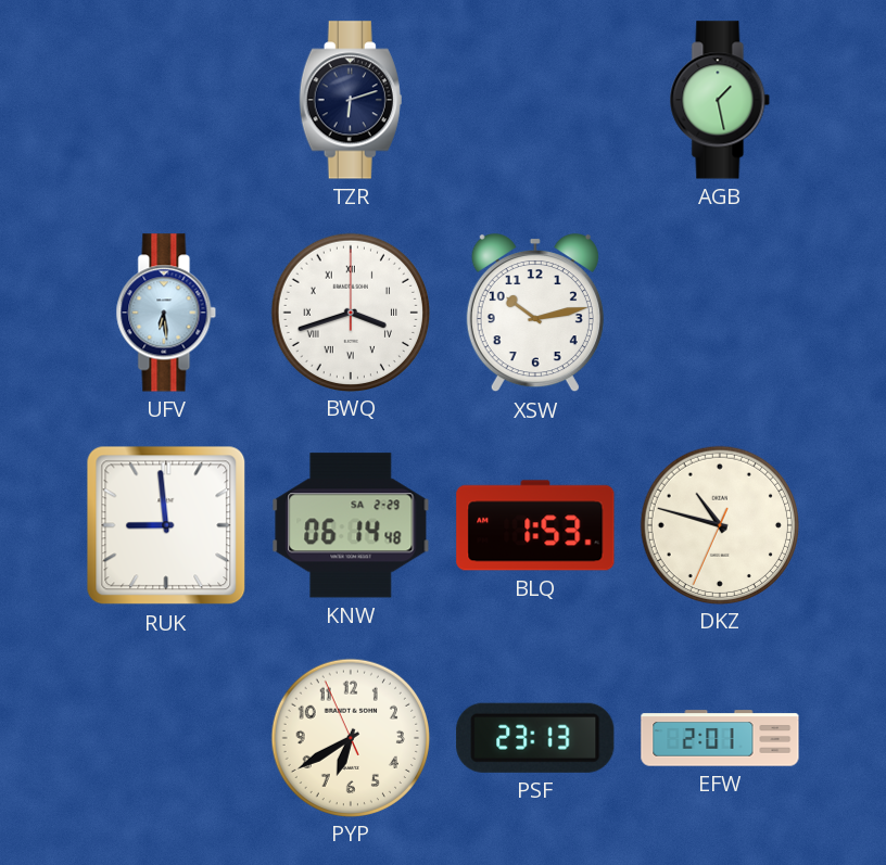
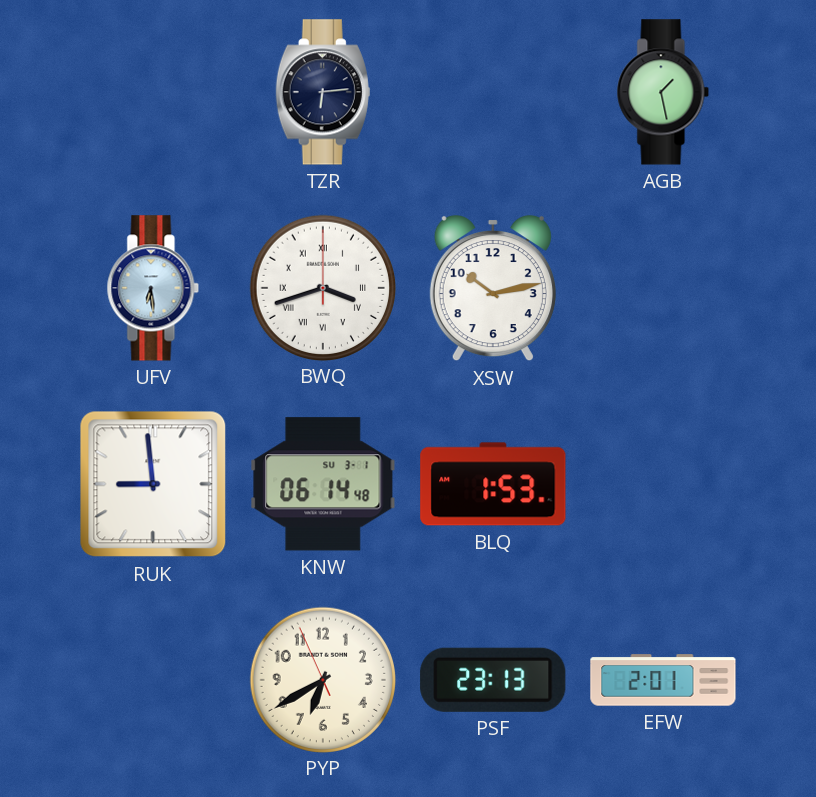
TZR: 6:12 -> 6:14 (323, 92)
KNW date: SA 2-29 -> SU 3-1 (323, 484)
DKZ: 10:47 -> none (719, 524)
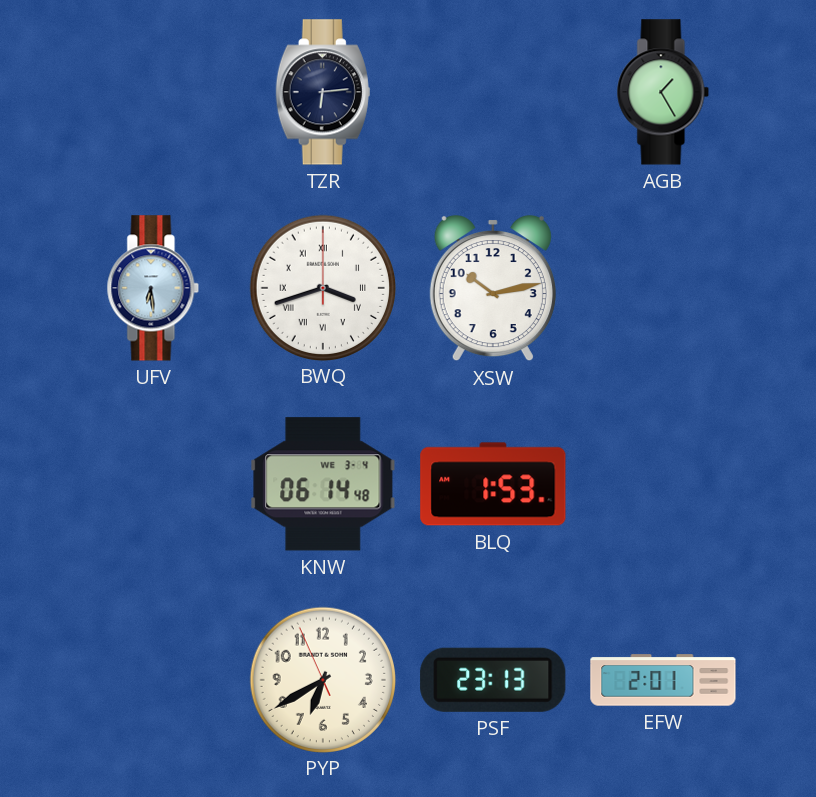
AGB: 1:28 -> 1:25 (663, 92)
RUK: 8:59 -> none (153, 484)
KNW date: SU 3-1 -> WE 3-4 (323, 484)
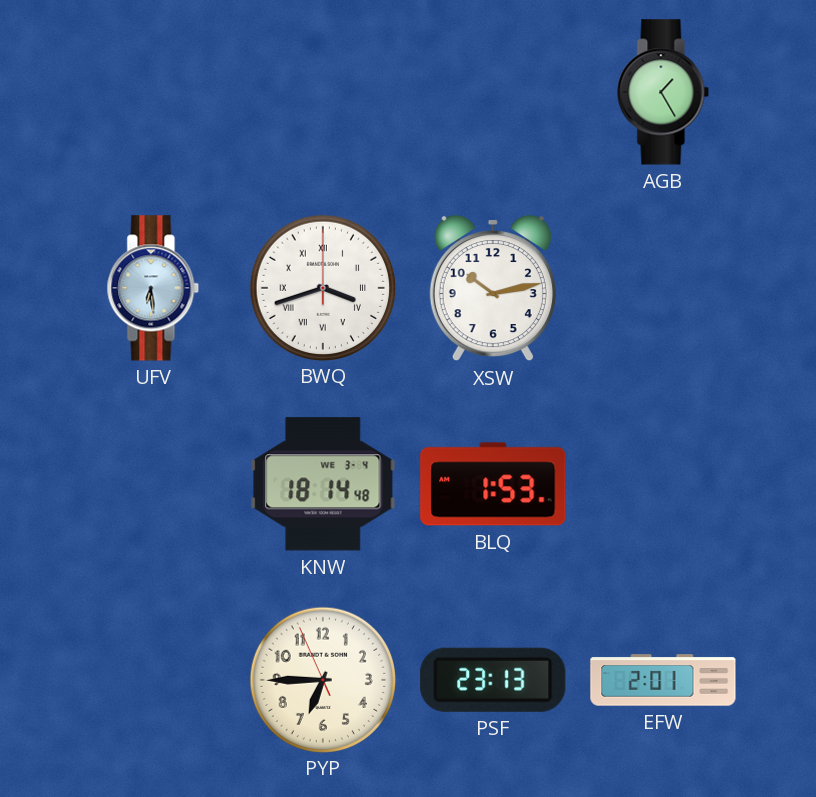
TZR: 6:14 -> none (323, 92)
KNW: 06:14 -> 18:14 (323, 484)
PYP: 6:39 -> 6:44 (322, 679)
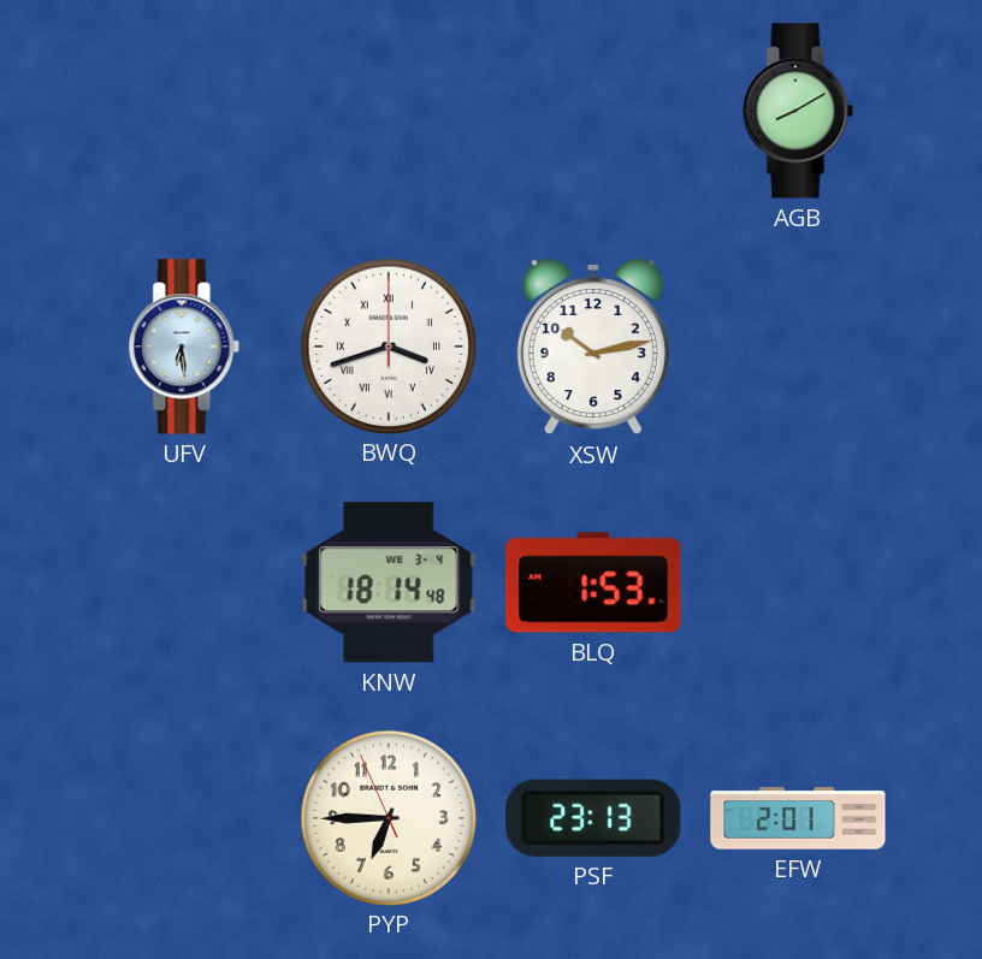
AGB: 1:25 -> 8:10 (798, 111)
